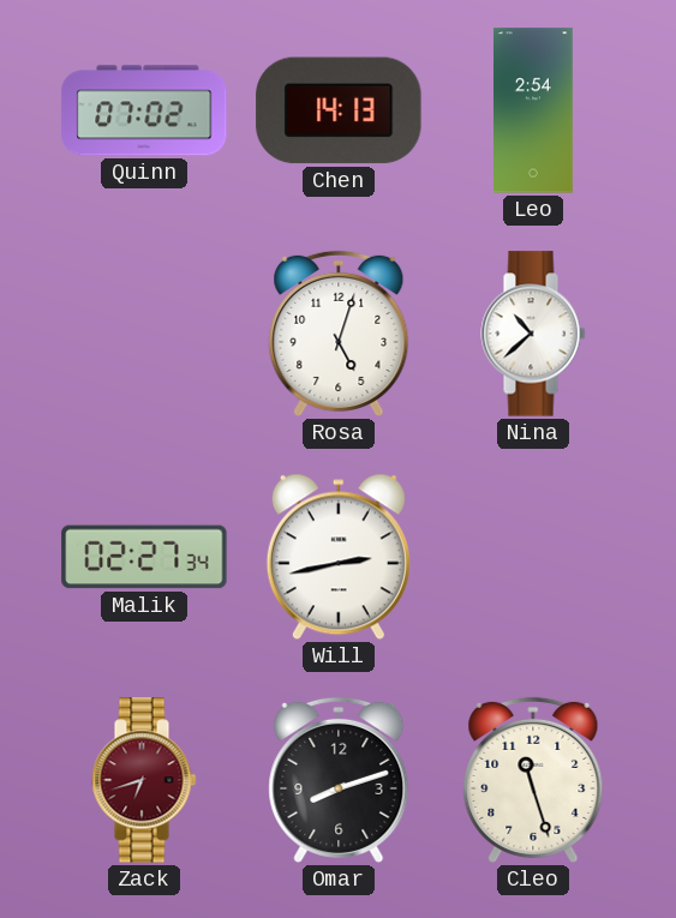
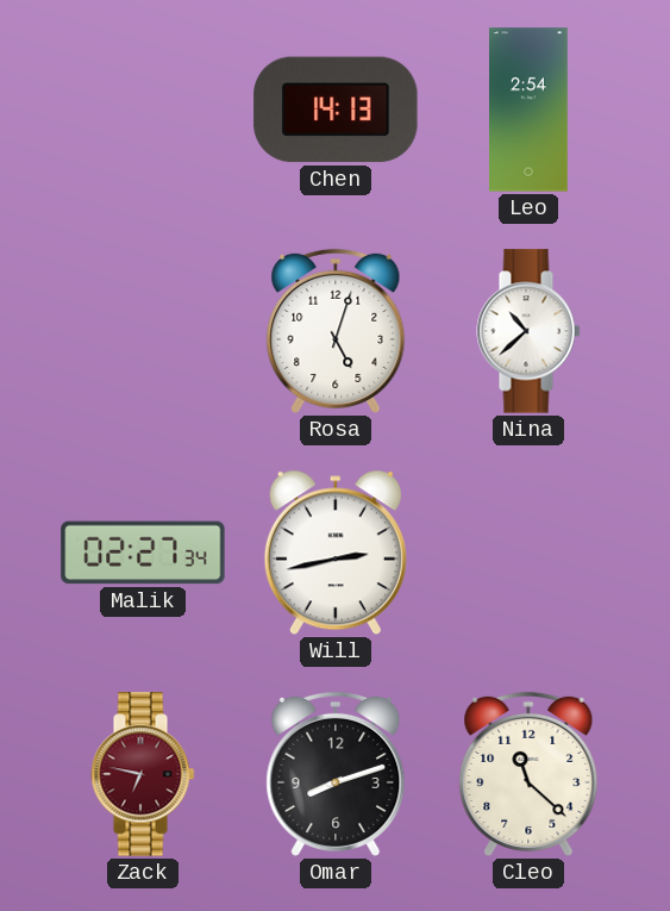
Quinn: 07:02 -> none (144, 110)
Zack: 6:42 -> 6:47 (143, 774)
Cleo: 11:27 -> 11:22 (528, 774)
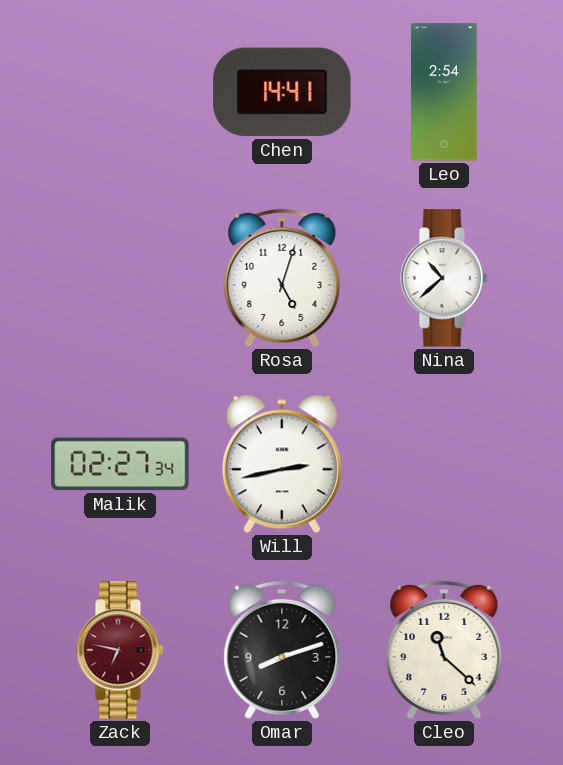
Chen: 14:13 -> 14:41 (282, 92)
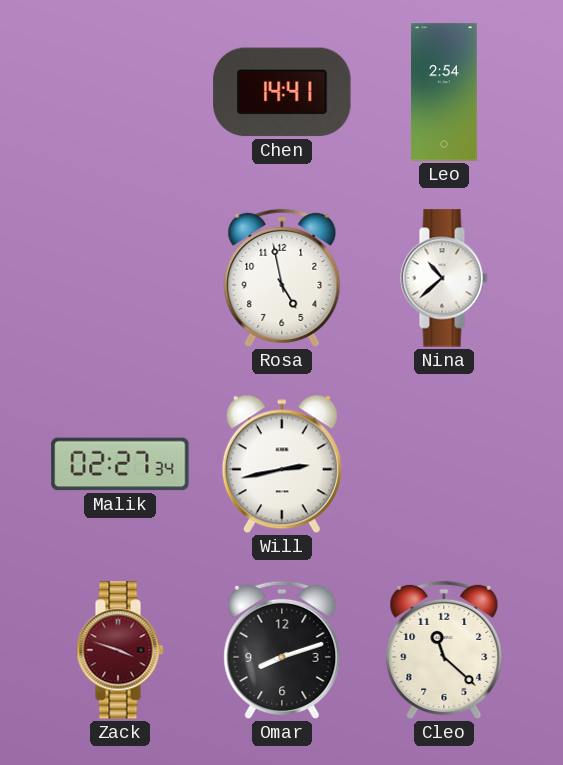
Rosa: 5:03 -> 4:58 (282, 278)
Zack: 6:47 -> 3:48 (120, 650)
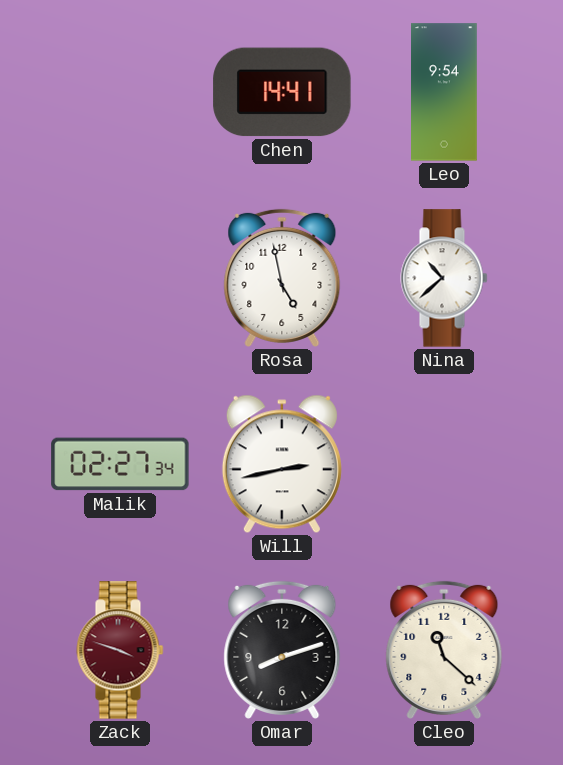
Leo: 2:54 -> 9:54 (445, 92)
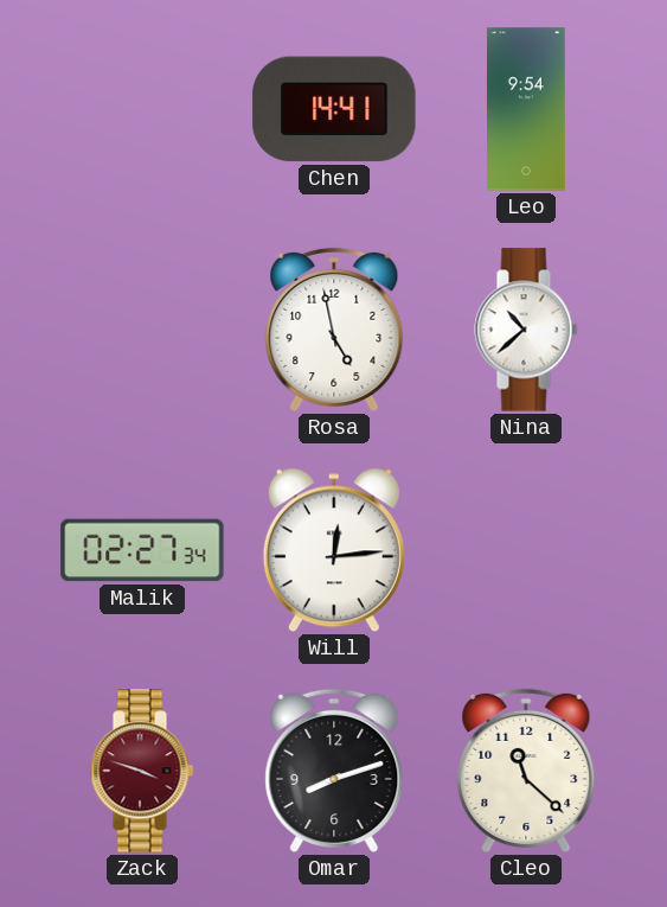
Will: 2:43 -> 12:14 (334, 550)
